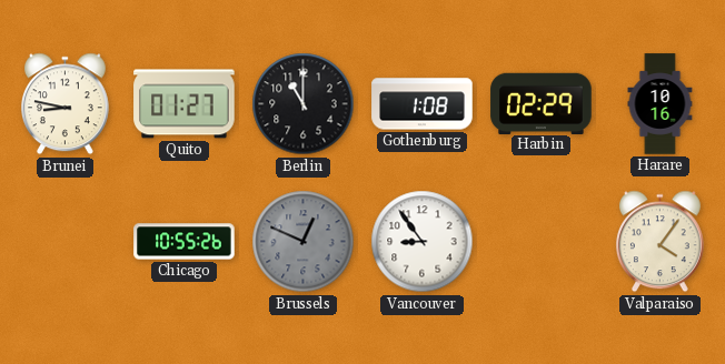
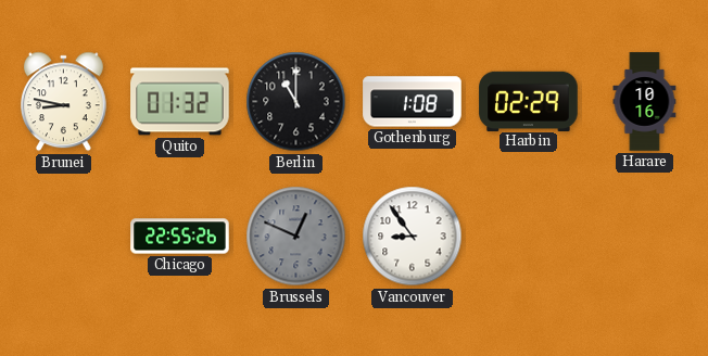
Quito: 01:27 -> 01:32 (180, 102)
Chicago: 10:55 -> 22:55 (180, 237)
Valparaiso: 4:06 -> none (659, 242)
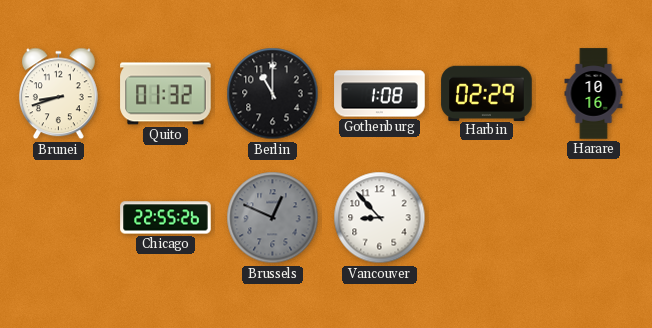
Brunei: 8:47 -> 8:42 (58, 94)
Vancouver: 8:54 -> 8:53 (380, 218)
